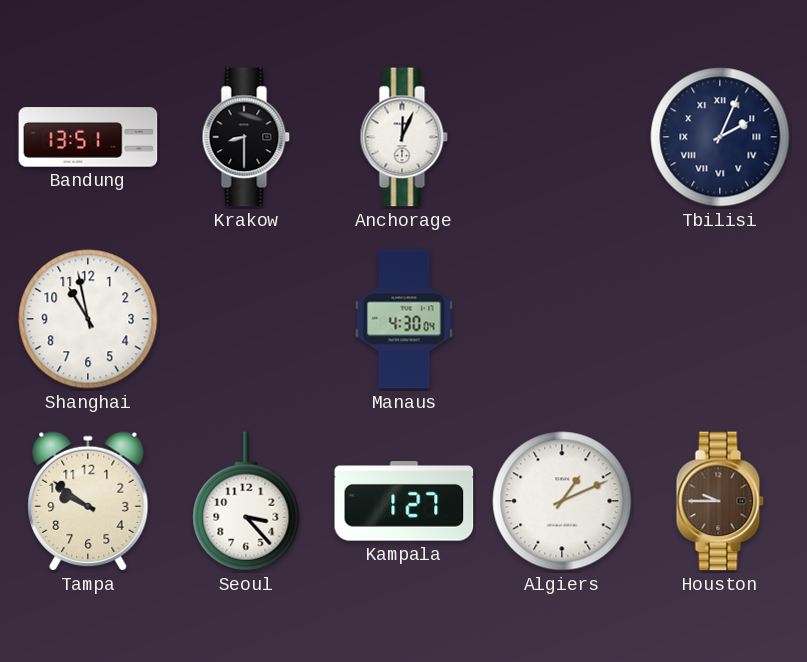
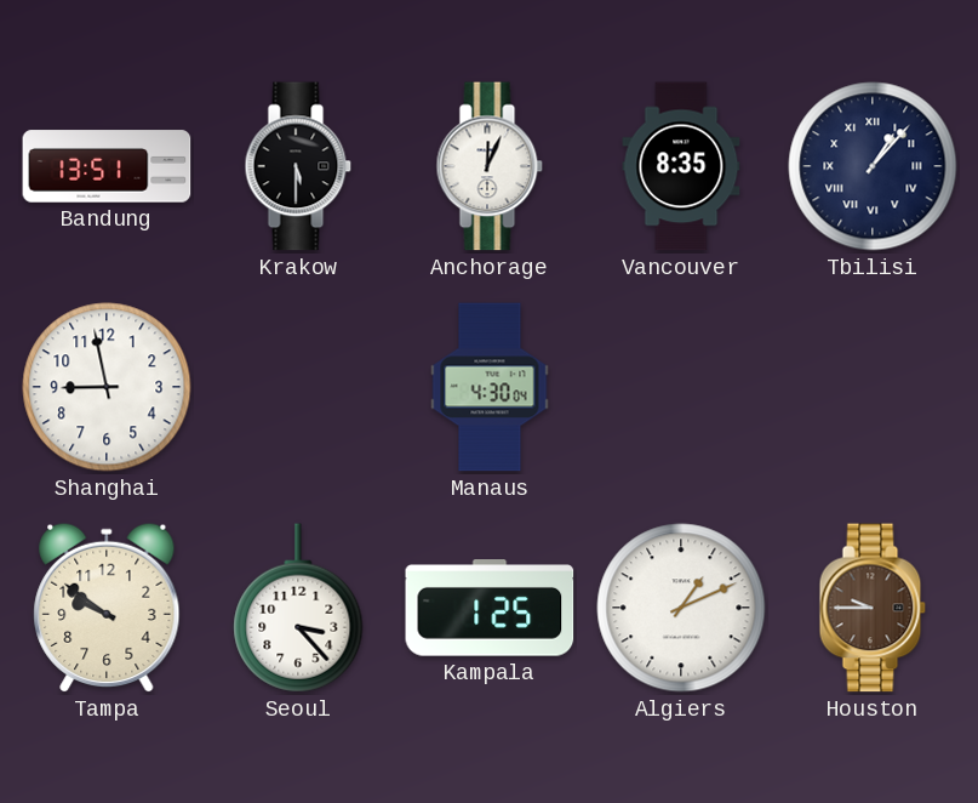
Krakow: 8:30 -> 5:30 (298, 166)
Vancouver: none -> 8:35 (681, 166)
Tbilisi: 2:04 -> 1:07 (873, 166)
Shanghai: 10:58 -> 8:58 (107, 387)
Kampala: 1:27 -> 1:25 (490, 608)
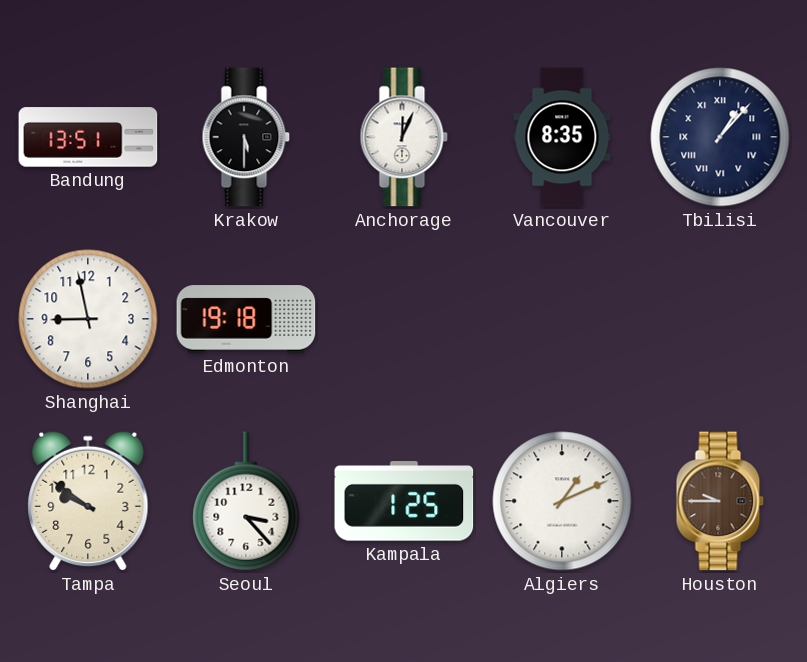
Edmonton: none -> 19:18 (246, 319)
Manaus: 4:30 -> none (490, 387)
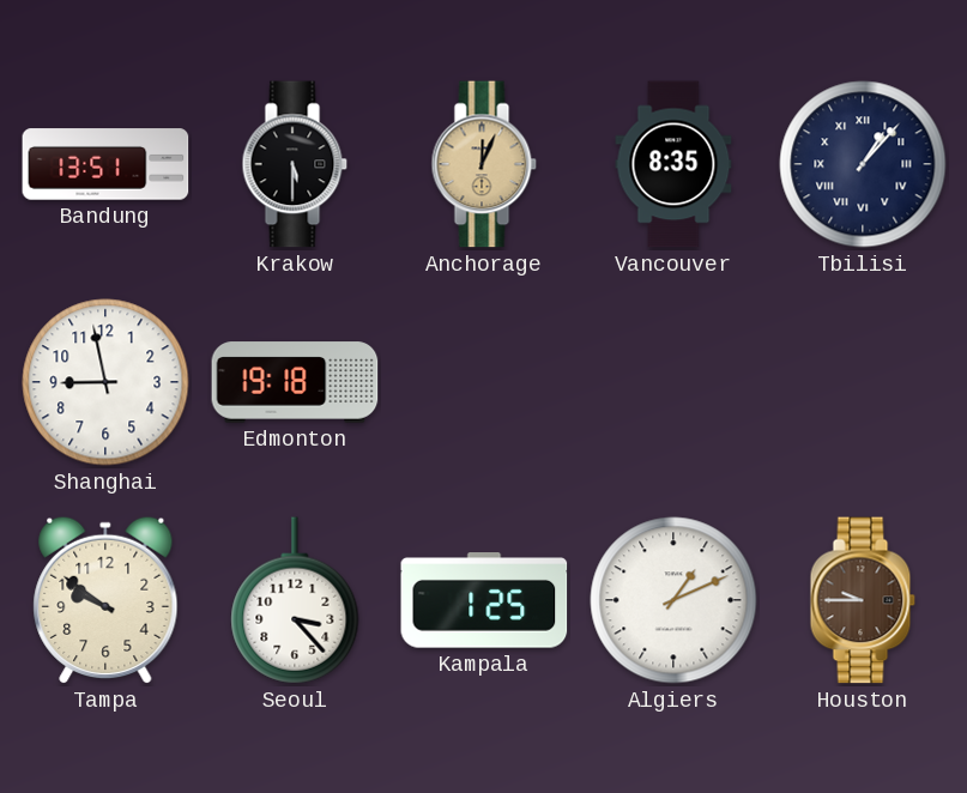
Anchorage dial: white -> champagne (484, 164)
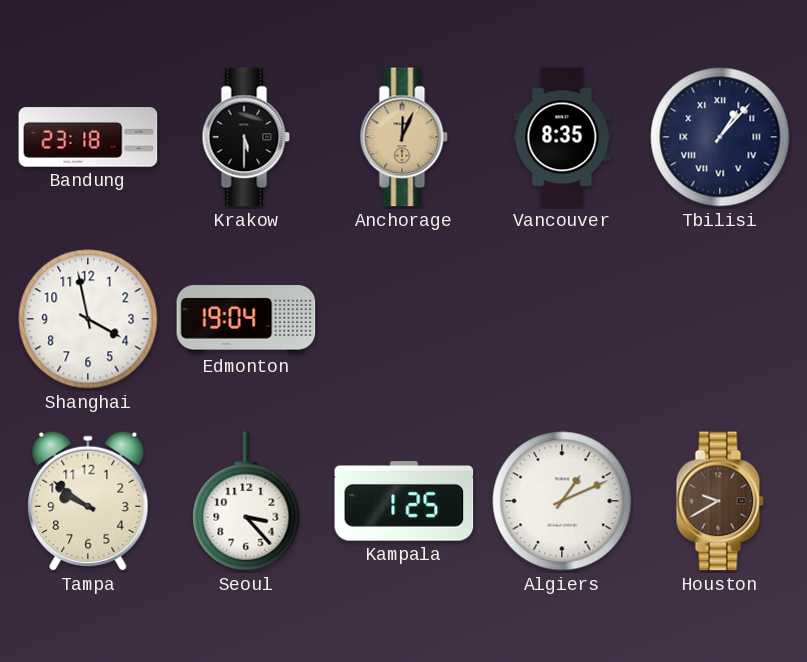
Bandung: 13:51 -> 23:18 (88, 137)
Shanghai: 8:58 -> 3:58 (88, 319)
Edmonton: 19:18 -> 19:04 (246, 319)
Houston: 9:45 -> 9:40 (720, 501)
